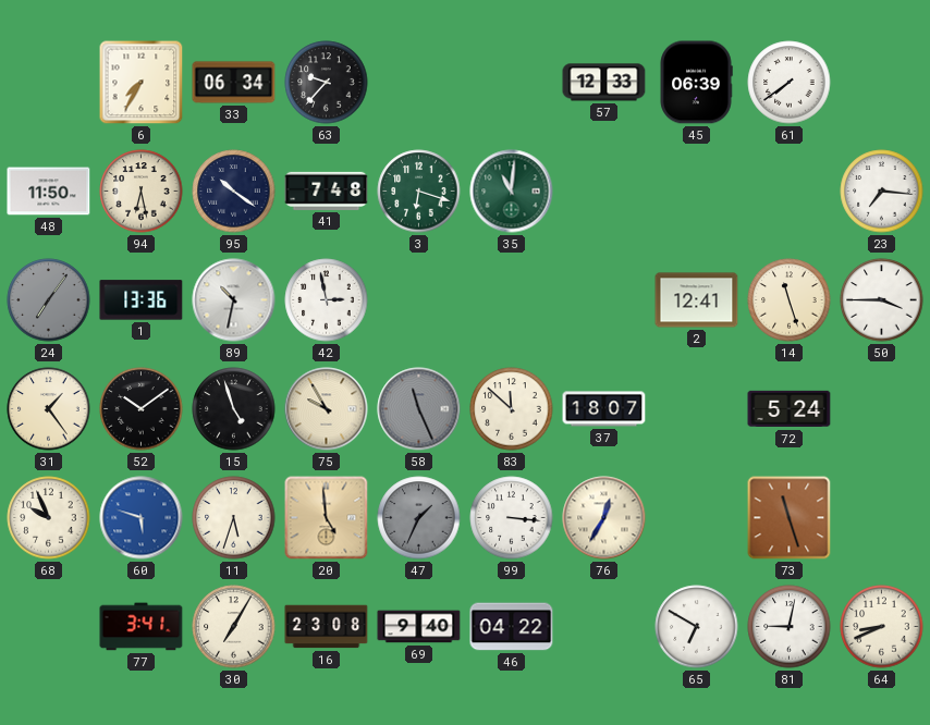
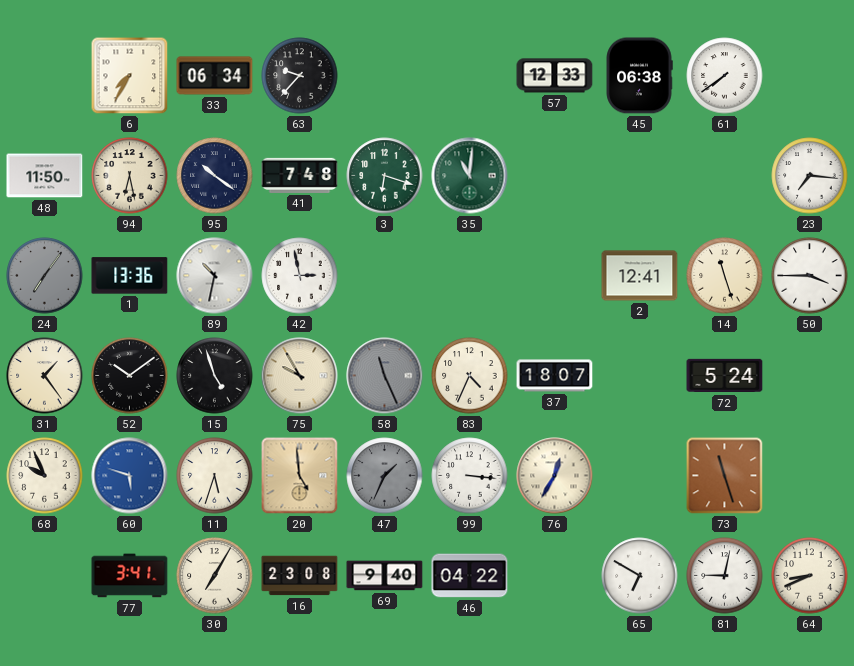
45: 06:39 -> 06:38 (639, 76)
83: 11:52 -> 4:34 (470, 376)
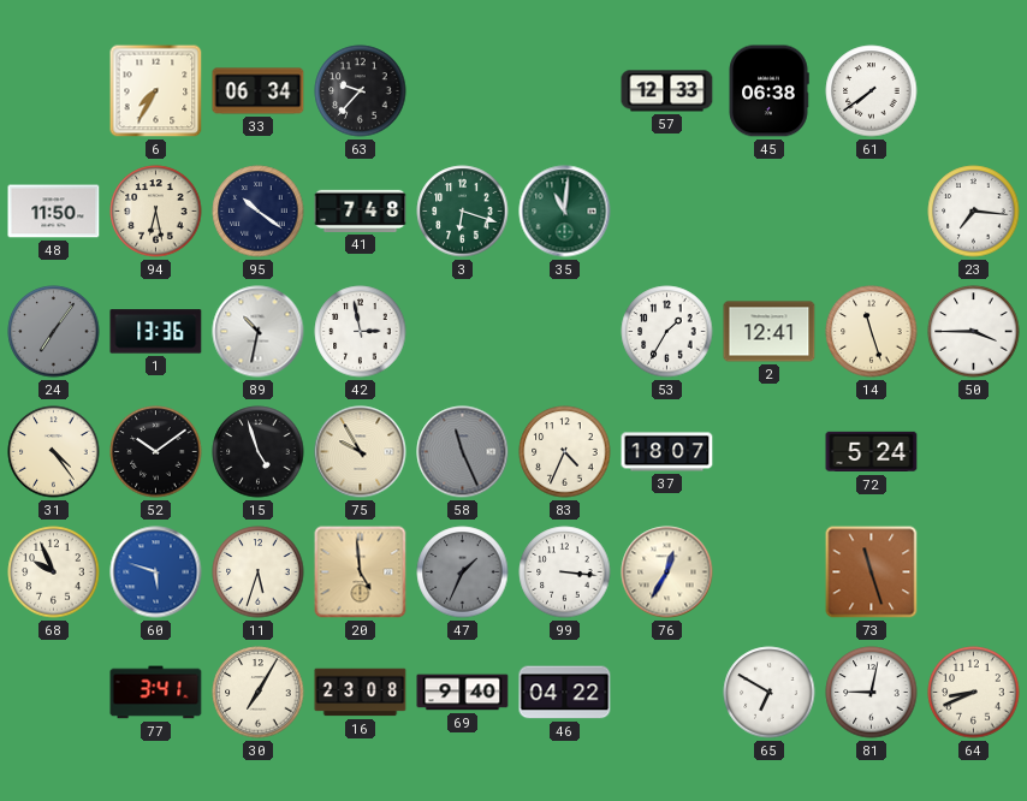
53: none -> 1:35 (667, 332)
31: 1:24 -> 4:24 (54, 452)
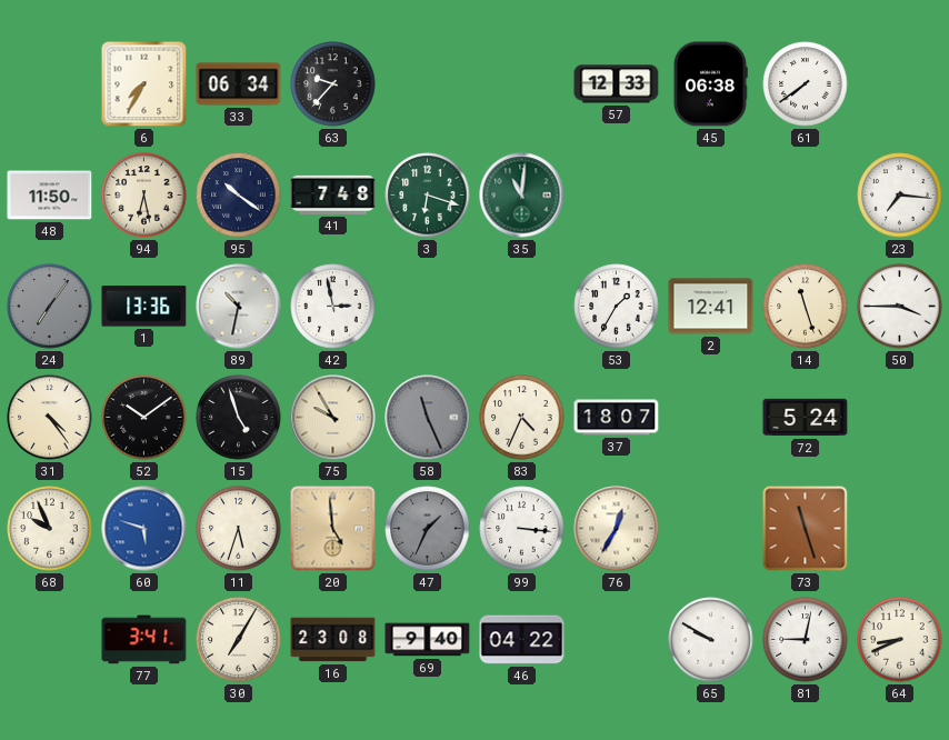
65: 6:50 -> 9:50 (711, 640)
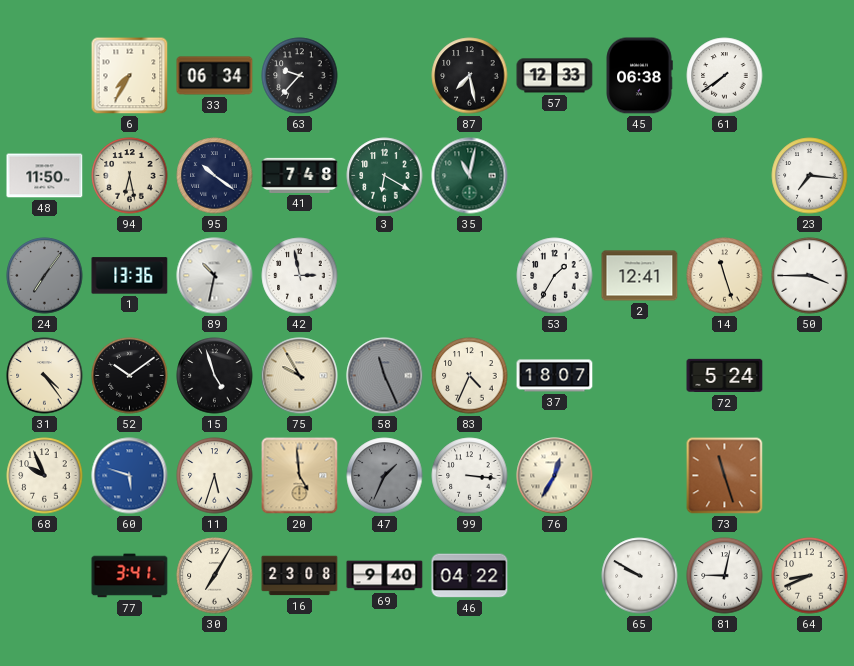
87: none -> 7:28 (470, 76)
3: 6:18 -> 6:20 (385, 176)
35: 11:01 -> 11:02 (470, 176)
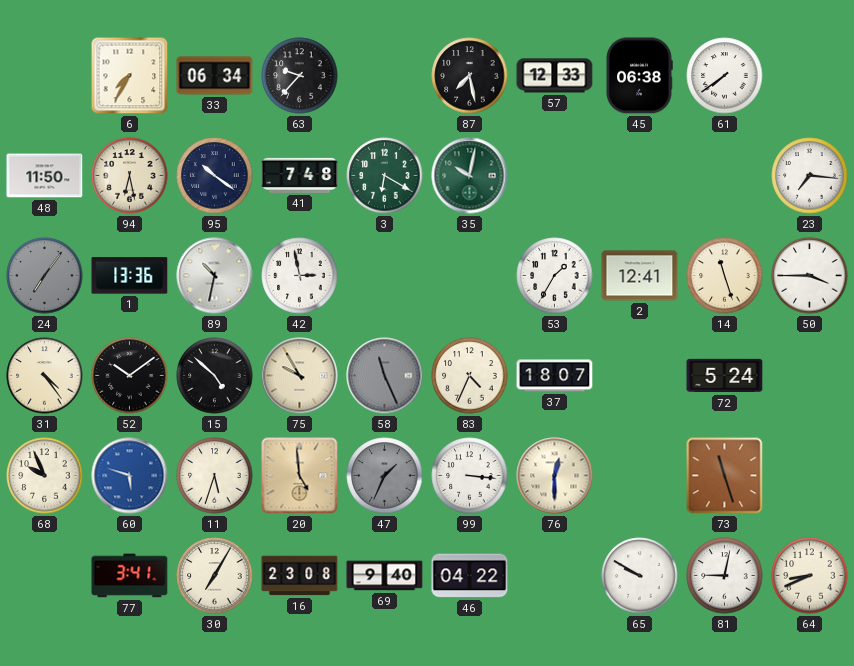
35: 11:02 -> 10:02 (470, 176)
15: 4:57 -> 4:52 (215, 376)
76: 12:35 -> 12:30 (555, 476)
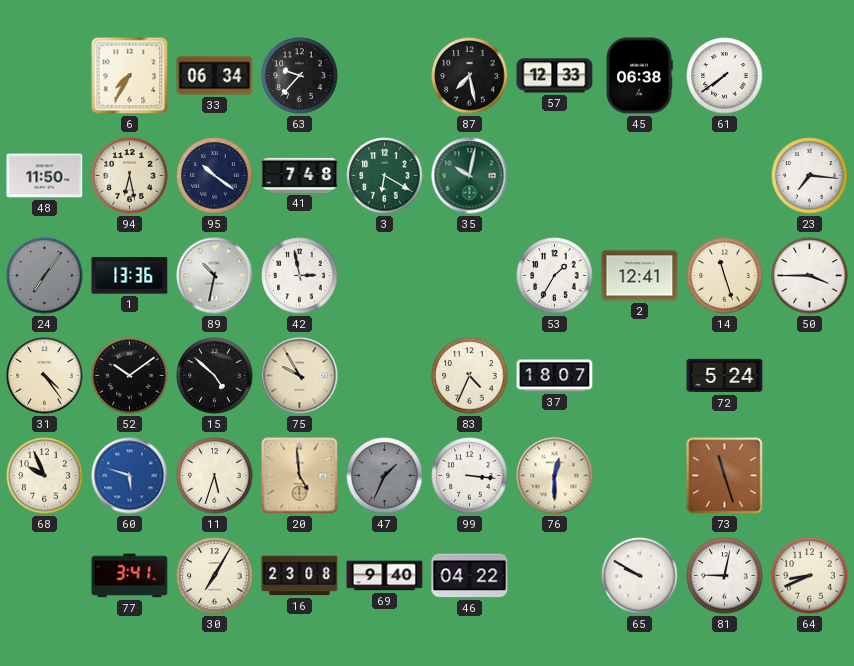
58: 11:26 -> none (385, 376)
